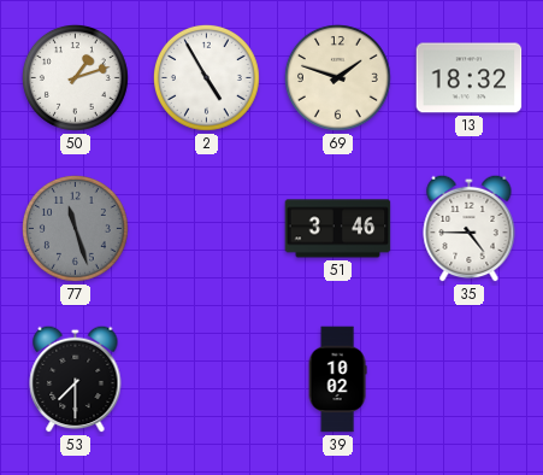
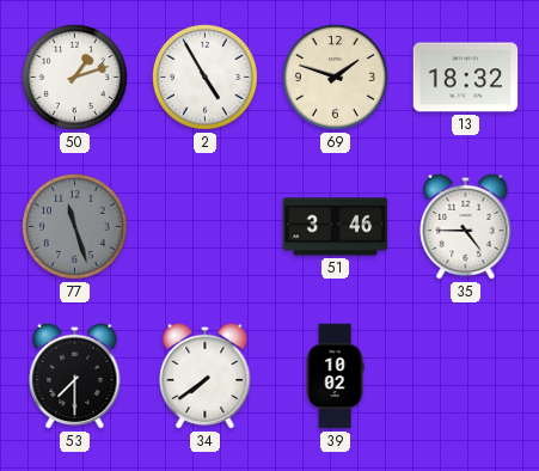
34: none -> 7:39 (206, 375)
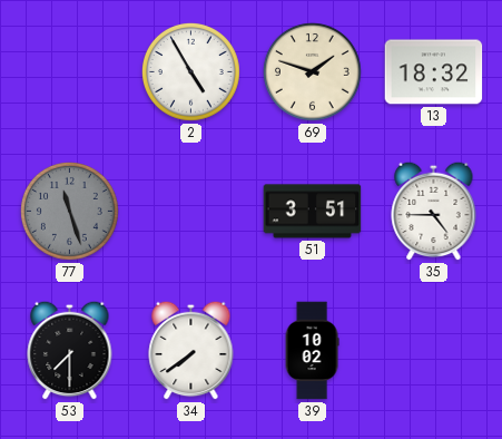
50: 1:12 -> none (74, 77)
51: 3:46 -> 3:51 (313, 212)
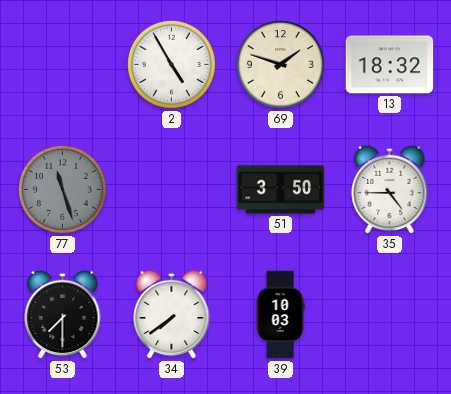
51: 3:51 -> 3:50 (281, 190)
39: 10:02 -> 10:03 (280, 315)
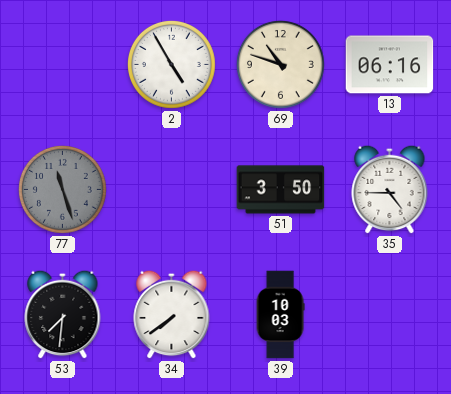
69: 1:48 -> 10:48 (280, 64)
13: 18:32 -> 06:16 (390, 65)
53: 7:30 -> 7:31 (63, 314)
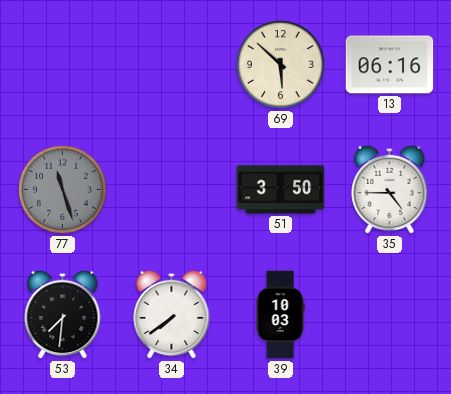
2: 4:55 -> none (171, 64)
69: 10:48 -> 5:52 (280, 64)
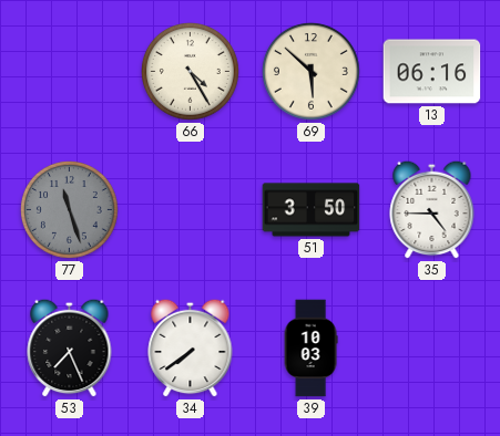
66: none -> 4:25 (190, 71)
53: 7:31 -> 7:26 (70, 347)
